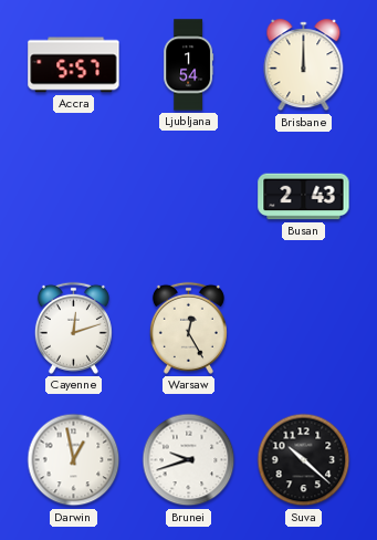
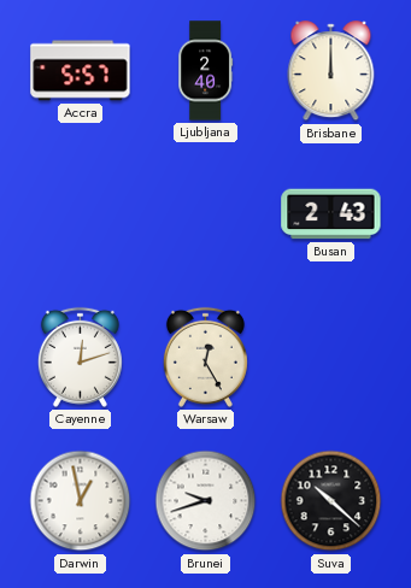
Ljubljana: 1:54 -> 2:40 (206, 71)
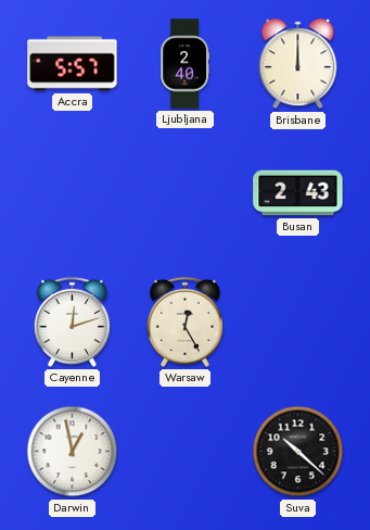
Brunei: 9:42 -> none (206, 501)
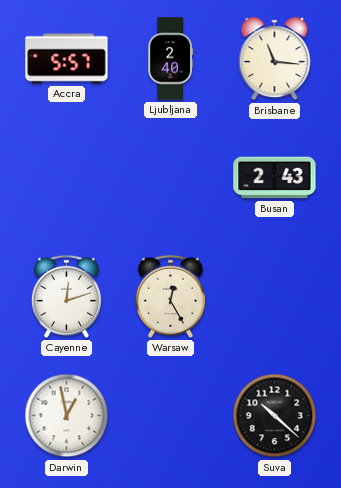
Brisbane: 12:00 -> 11:16 (275, 59)
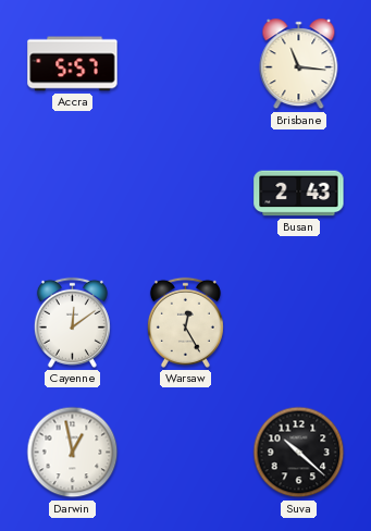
Ljubljana: 2:40 -> none (171, 59)
Cayenne: 12:12 -> 12:09 (72, 322)
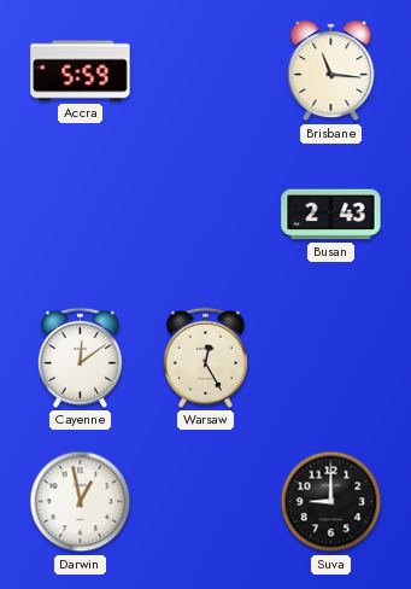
Accra: 5:57 -> 5:59 (81, 71)
Suva: 10:22 -> 9:00 (331, 502)
